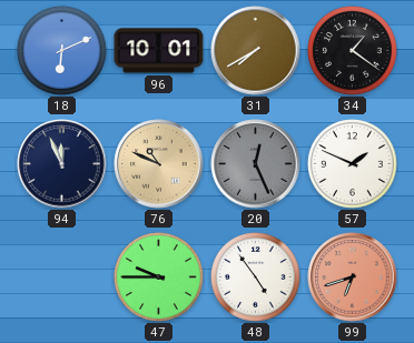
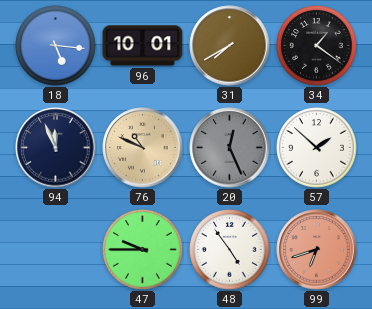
18: 6:11 -> 5:16 (56, 46)
57: 1:49 -> 1:52 (317, 148)
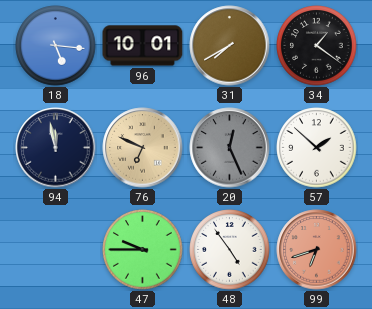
94: 11:56 -> 11:58 (56, 148)
76: 10:49 -> 6:49 (143, 148)
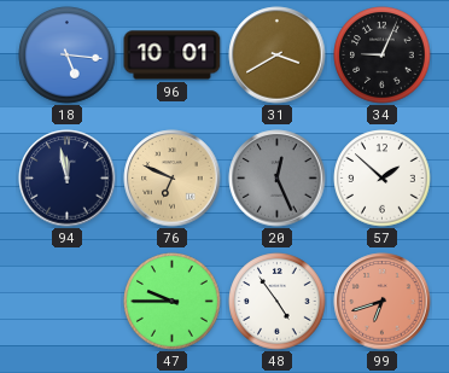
31: 7:40 -> 3:40 (278, 56)
34: 1:21 -> 9:04 (383, 56)
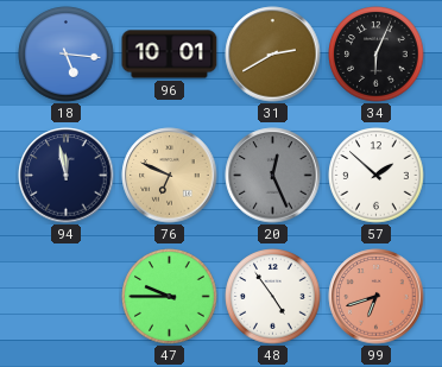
31: 3:40 -> 2:40 (273, 55)
34: 9:04 -> 6:04 (377, 55)
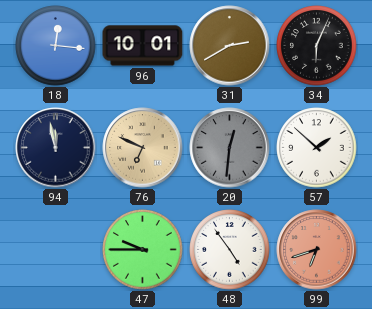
18: 5:16 -> 12:16 (56, 46)
20: 12:26 -> 12:31 (230, 148)
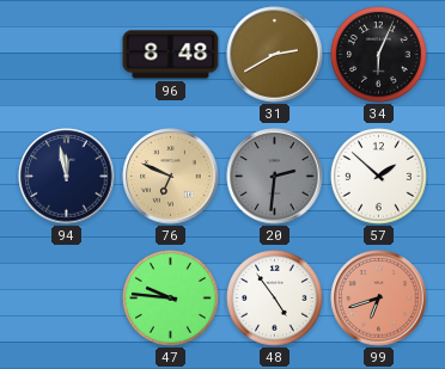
18: 12:16 -> none (56, 46)
96: 10:01 -> 8:48 (171, 55)
20: 12:31 -> 2:31 (275, 177)
47: 9:45 -> 9:46 (171, 299)
